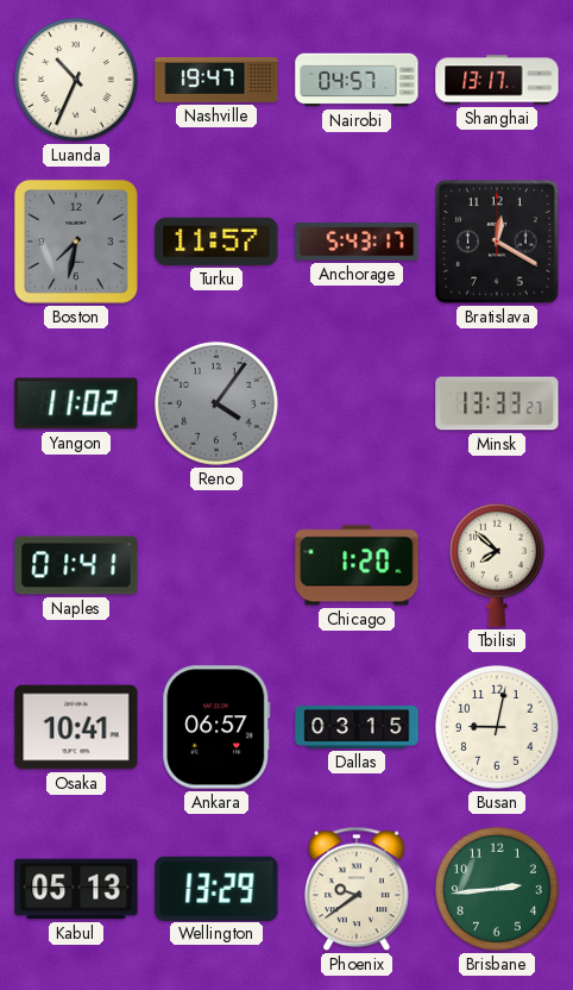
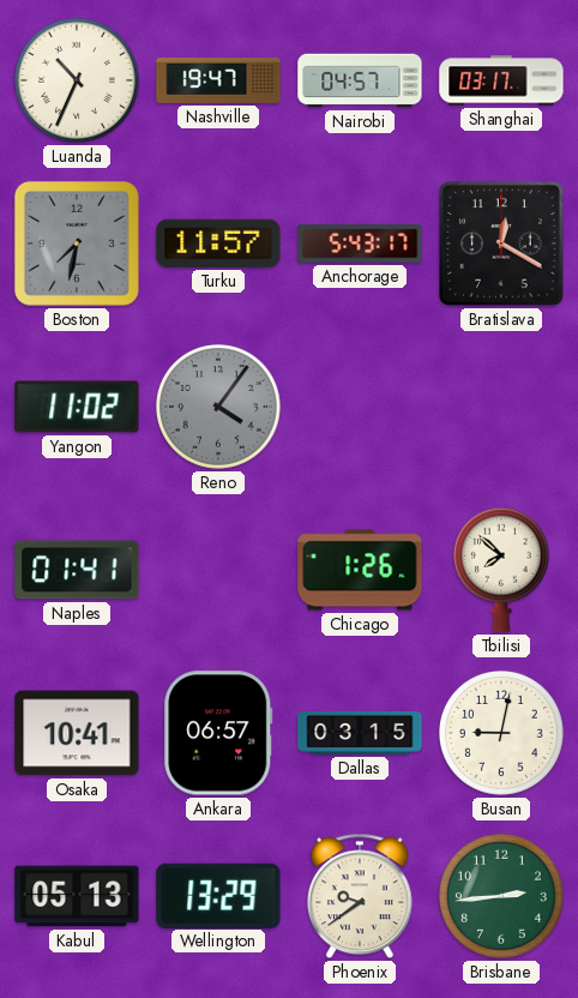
Shanghai: 13:17 -> 03:17 (501, 80)
Minsk: 13:33 -> none (497, 403)
Chicago: 1:20 -> 1:26 (360, 570)
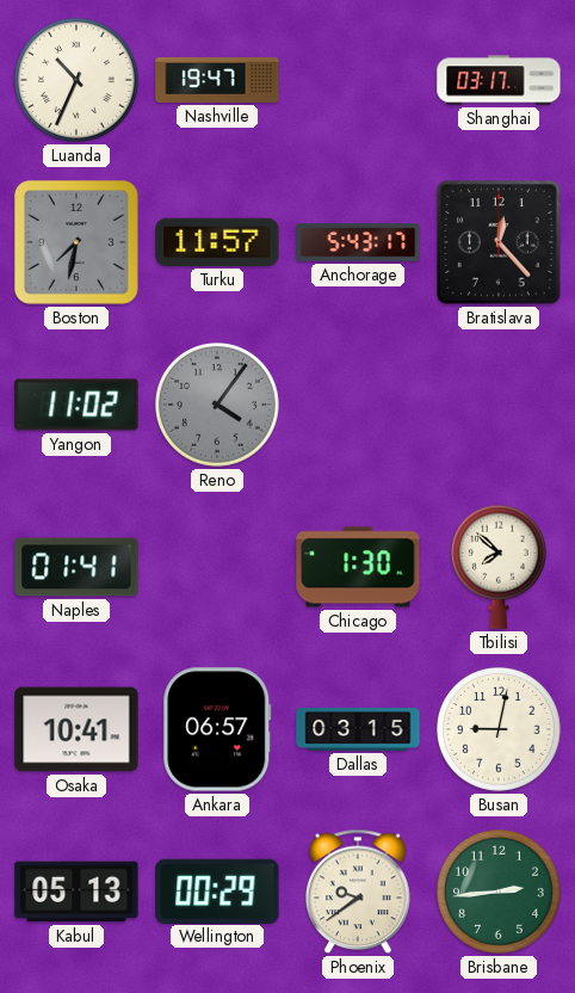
Nairobi: 04:57 -> none (360, 80)
Bratislava: 12:20 -> 12:23 (499, 242)
Chicago: 1:26 -> 1:30 (358, 567)
Wellington: 13:29 -> 00:29 (217, 890)
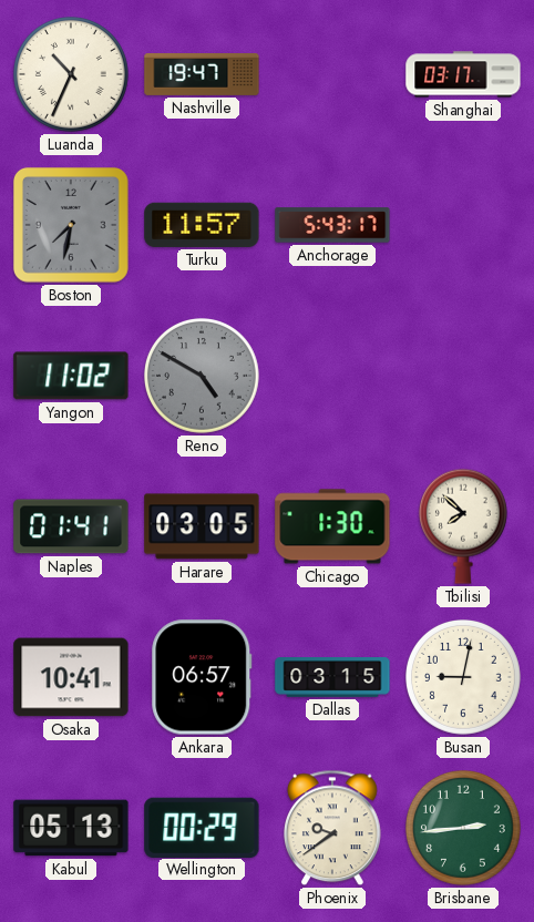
Bratislava: 12:23 -> none (499, 242)
Reno: 4:06 -> 4:50 (203, 377)
Harare: none -> 03:05 (202, 526)
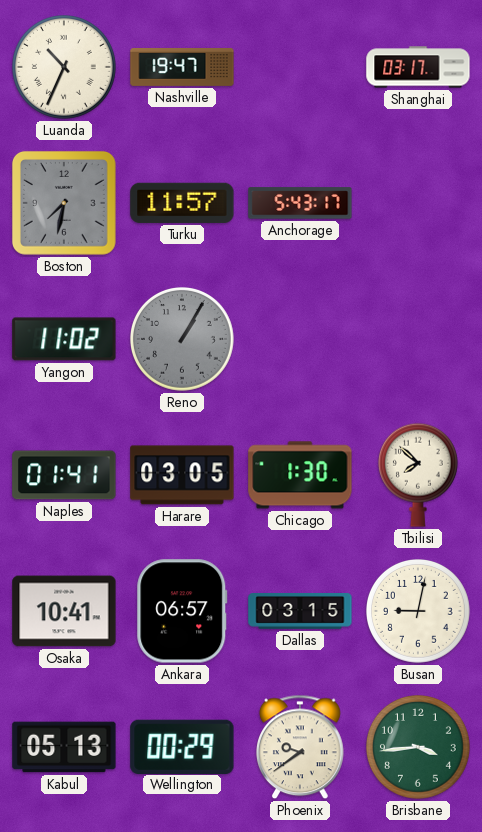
Reno: 4:50 -> 1:05 (183, 340)
Brisbane: 2:44 -> 3:44 (419, 748)
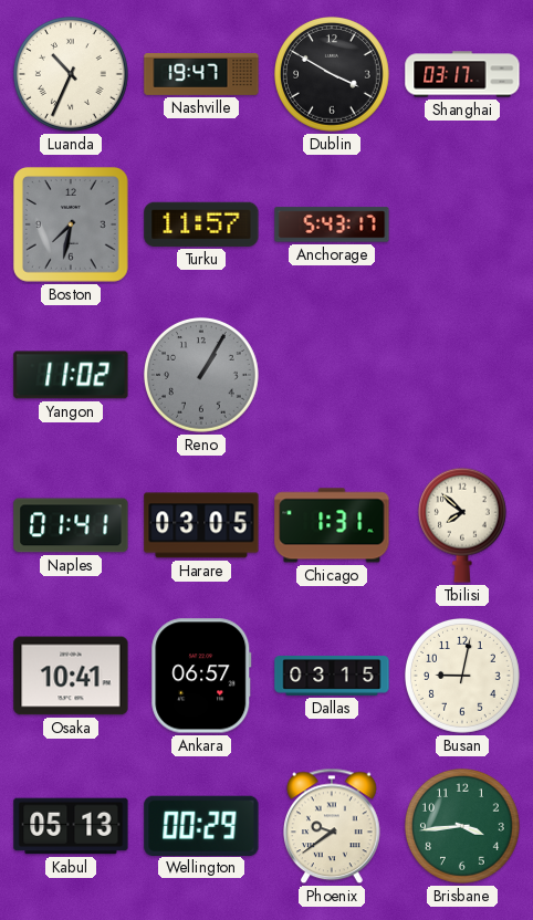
Dublin: none -> 3:50 (333, 75)
Chicago: 1:30 -> 1:31 (332, 525)
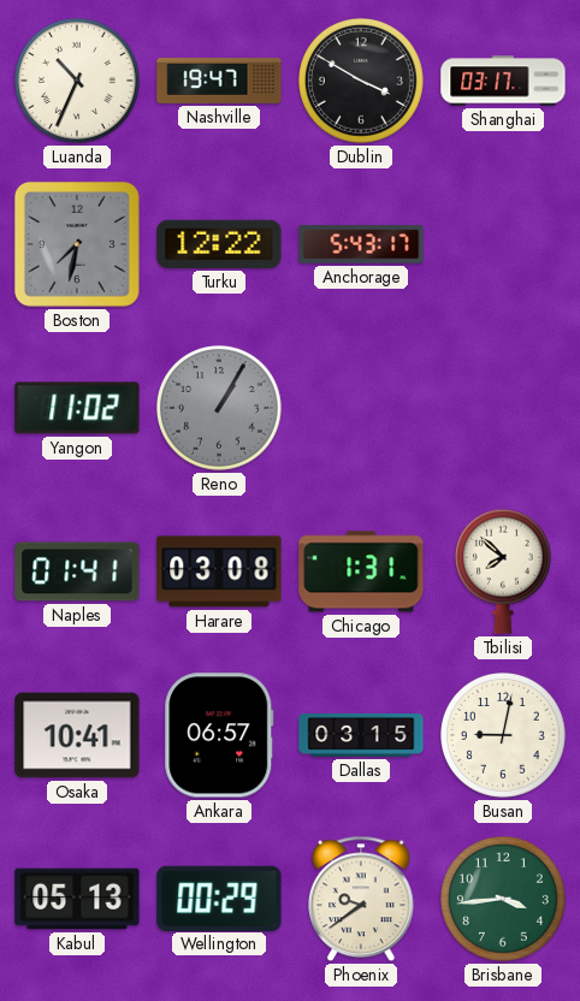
Turku: 11:57 -> 12:22 (219, 244)
Harare: 03:05 -> 03:08 (219, 571)
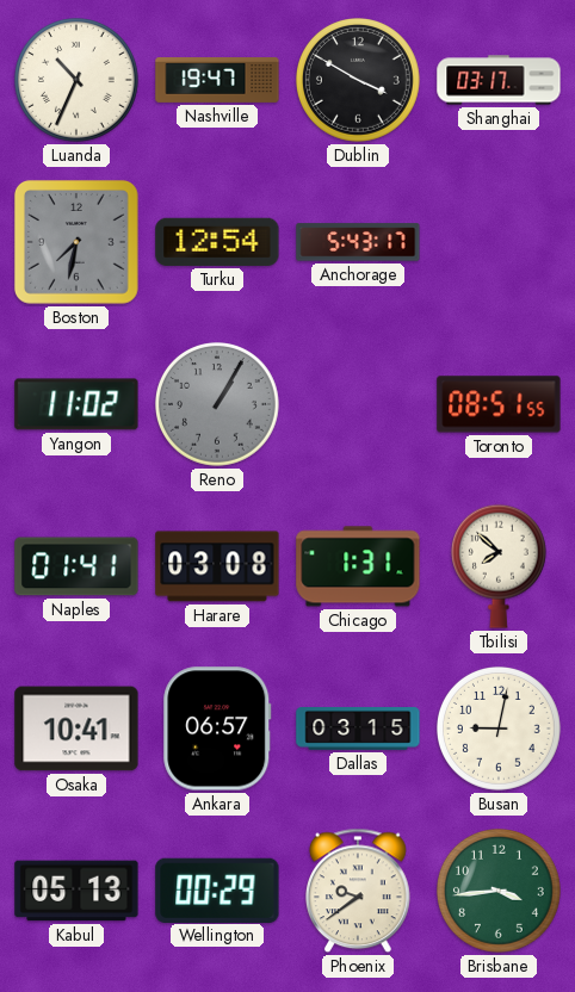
Turku: 12:22 -> 12:54 (217, 242)
Toronto: none -> 08:51 (499, 404)
